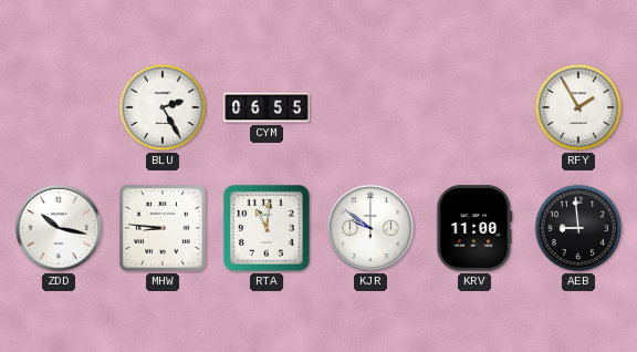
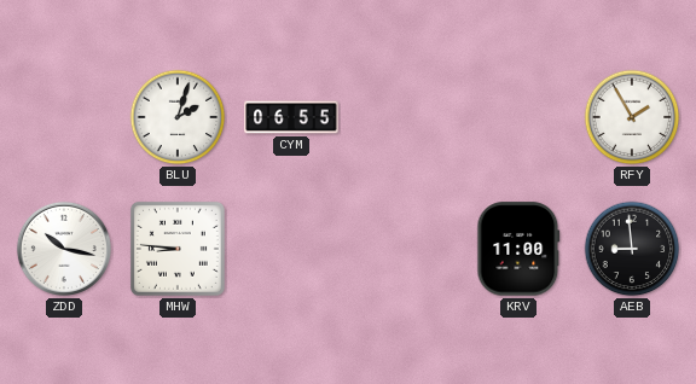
BLU: 2:25 -> 2:03 (178, 117)
RTA: 11:01 -> none (267, 228)
KJR: 9:51 -> none (370, 228)
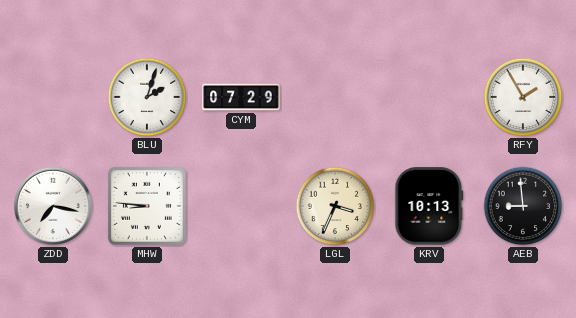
CYM: 06:55 -> 07:29 (241, 97)
ZDD: 10:17 -> 7:17 (53, 206)
LGL: none -> 3:34 (335, 206)
KRV: 11:00 -> 10:13 (429, 206)
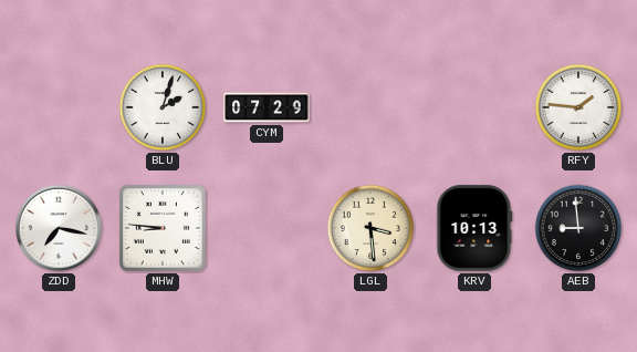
RFY: 1:55 -> 1:46 (578, 107)
LGL: 3:34 -> 3:29 (370, 228)
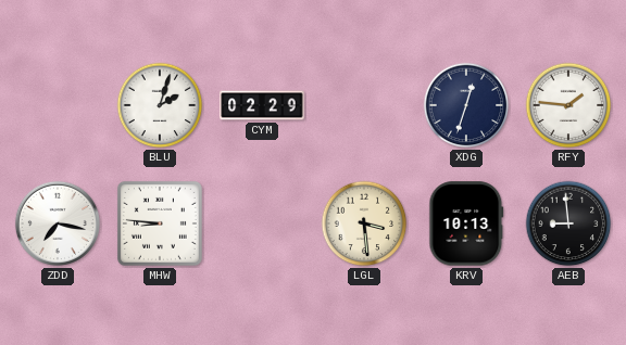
CYM: 07:29 -> 02:29 (262, 105)
XDG: none -> 12:33 (466, 105)
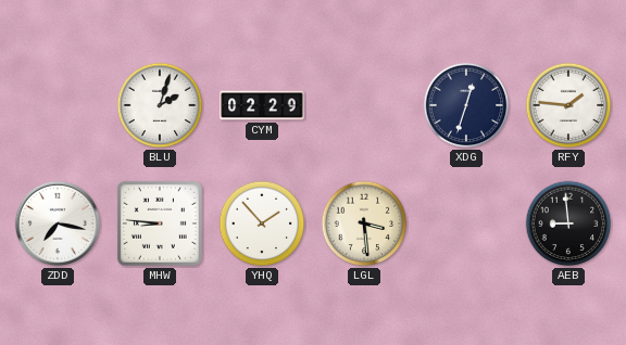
YHQ: none -> 1:53 (262, 223)
KRV: 10:13 -> none (466, 223)
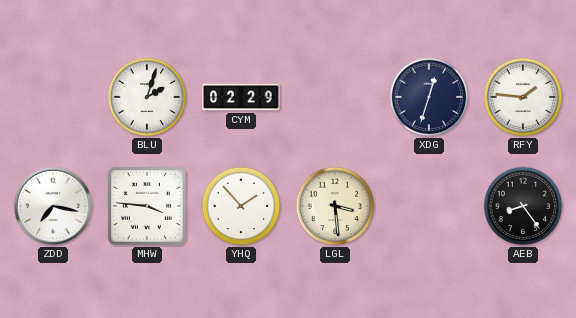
MHW: 8:46 -> 3:46 (147, 206)
AEB: 8:59 -> 8:24 (523, 206)
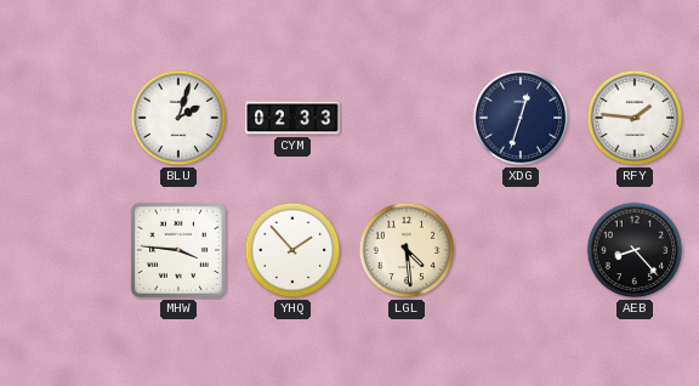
CYM: 02:29 -> 02:33 (292, 118)
ZDD: 7:17 -> none (53, 206)
LGL: 3:29 -> 4:29 (407, 250)
AEB: 8:24 -> 8:23 (635, 250)
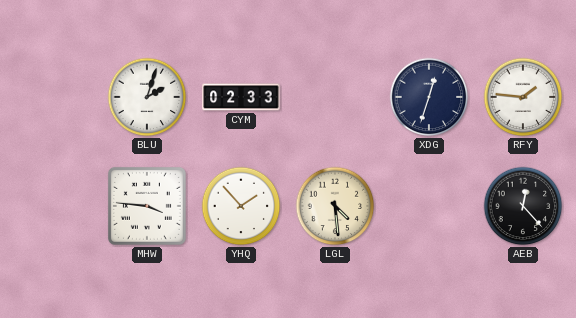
AEB: 8:23 -> 12:23 (523, 206)
